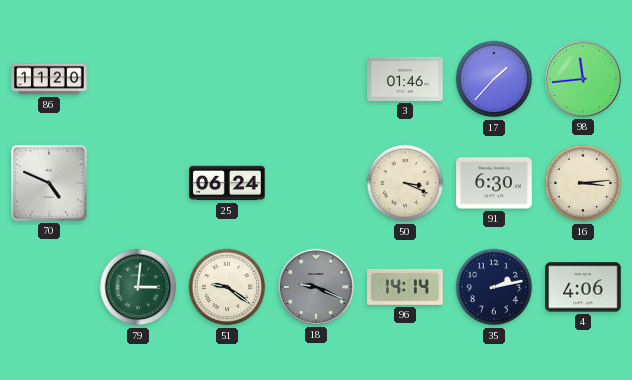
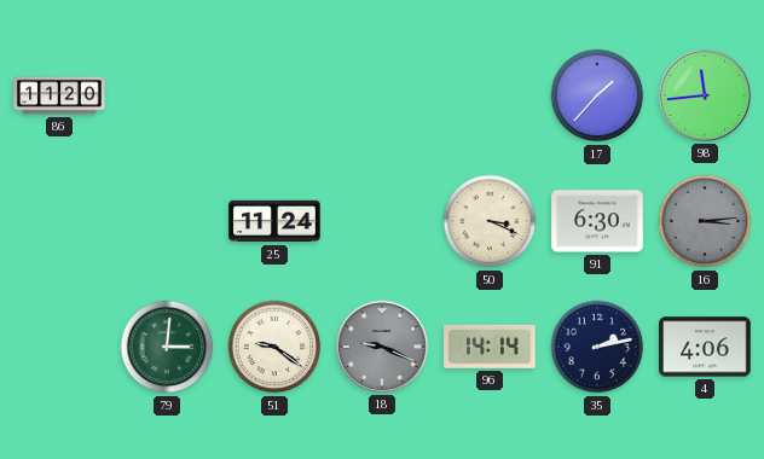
3: 01:46 -> none (405, 79)
70: 4:49 -> none (49, 183)
25: 06:24 -> 11:24 (274, 221)
16 dial: cream -> grey (705, 221)
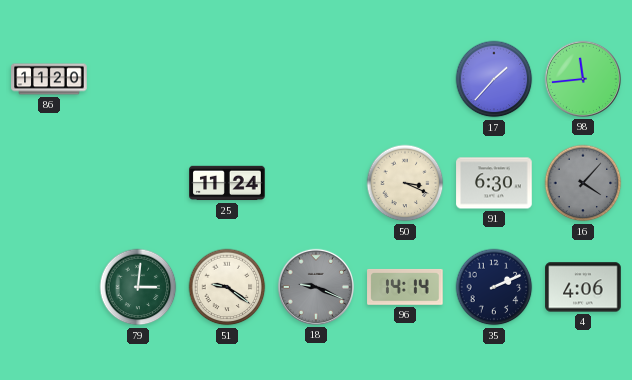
16: 3:14 -> 4:07 (583, 183)
35: 2:13 -> 2:11 (494, 287)
